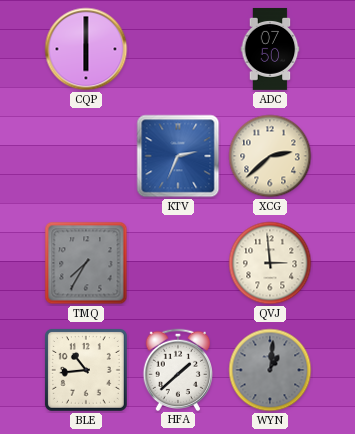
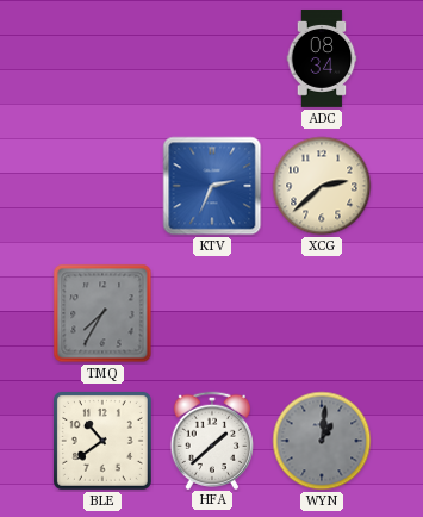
CQP: 6:00 -> none (86, 49)
ADC: 07:50 -> 08:34 (322, 58)
QVJ: 2:59 -> none (270, 263)
BLE: 10:44 -> 10:39 (102, 441)
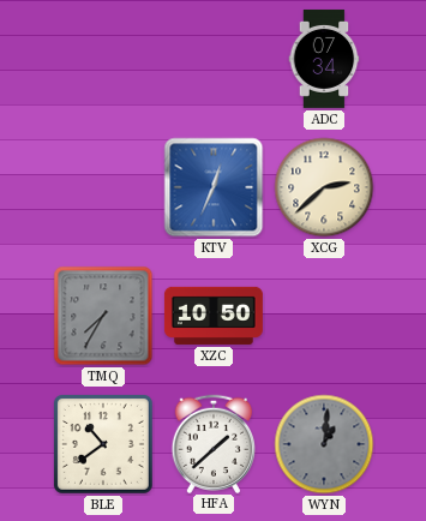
ADC: 08:34 -> 07:34 (324, 59)
KTV: 2:34 -> 12:34 (214, 187)
XZC: none -> 10:50 (214, 316)
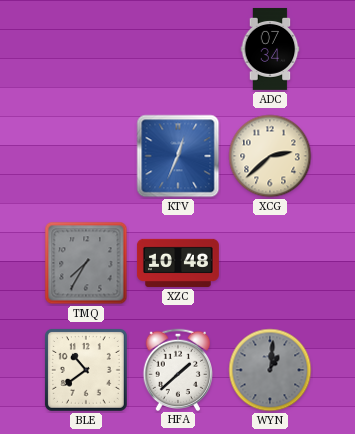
XZC: 10:50 -> 10:48 (178, 263)
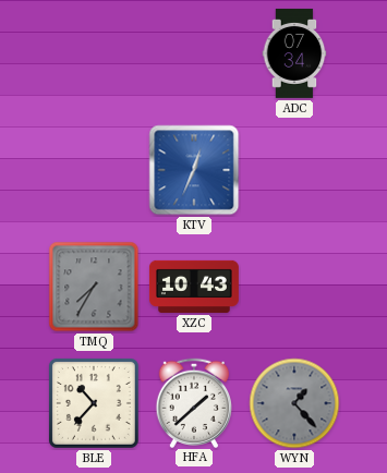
XCG: 2:38 -> none (270, 156)
XZC: 10:48 -> 10:43 (194, 287)
BLE: 10:39 -> 10:37 (94, 403)
WYN: 1:01 -> 1:23 (294, 403)
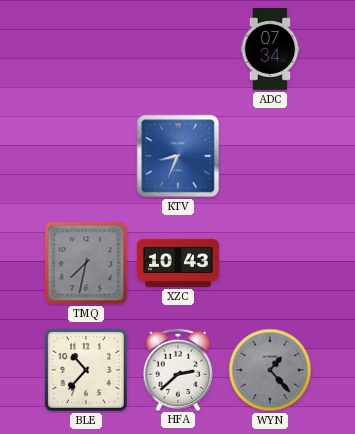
KTV: 12:34 -> 8:34 (178, 156)
TMQ: 7:35 -> 7:32 (86, 263)
HFA: 1:38 -> 2:38 (177, 369)
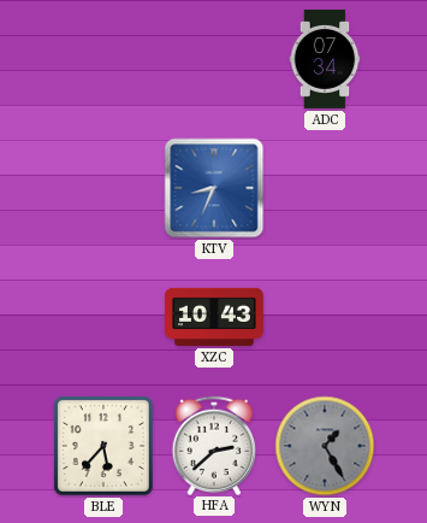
TMQ: 7:32 -> none (86, 263)
BLE: 10:37 -> 5:37 (103, 446)
WYN: 1:23 -> 1:25 (325, 446)
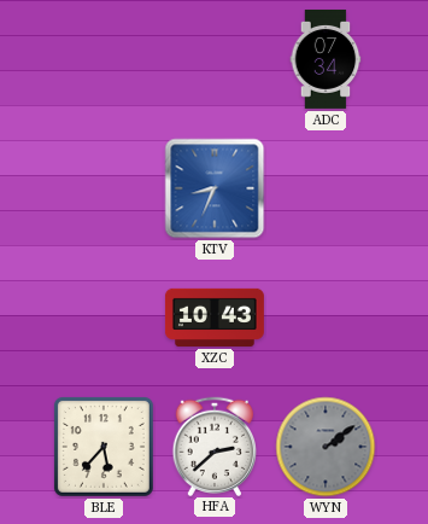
WYN: 1:25 -> 2:09 (326, 447)
